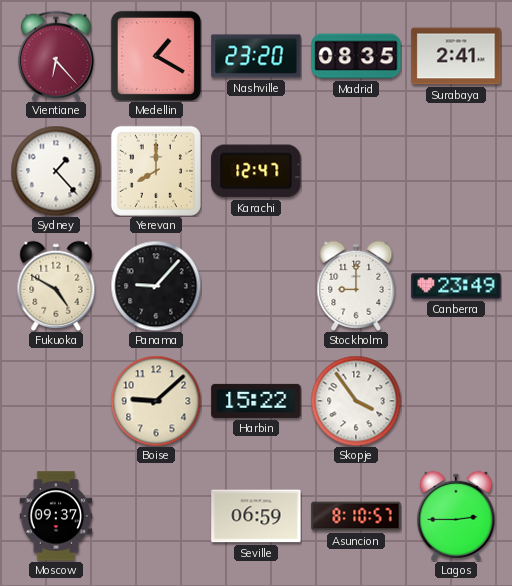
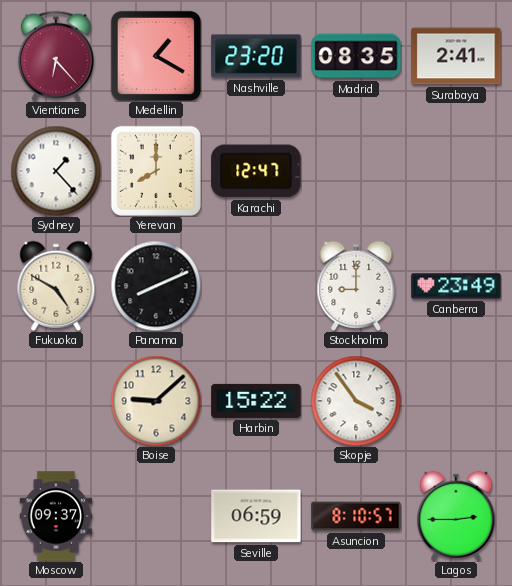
Panama: 9:07 -> 8:11 (156, 286)
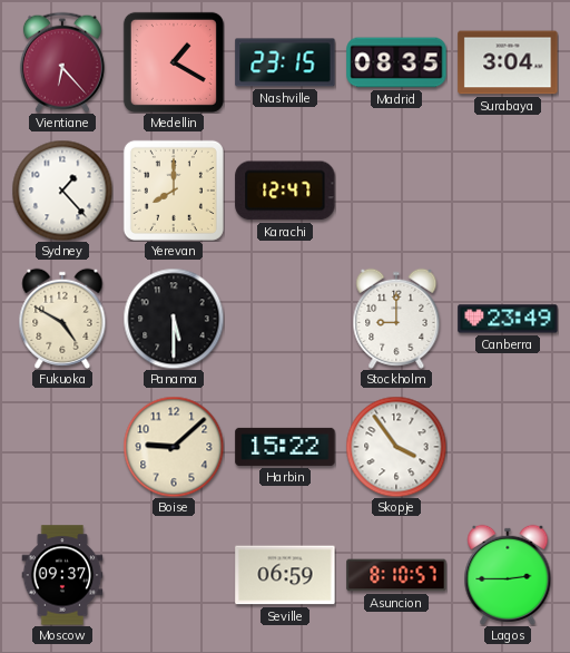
Nashville: 23:20 -> 23:15 (285, 62)
Surabaya: 2:41 -> 3:04 (508, 62)
Panama: 8:11 -> 5:30 (174, 319)
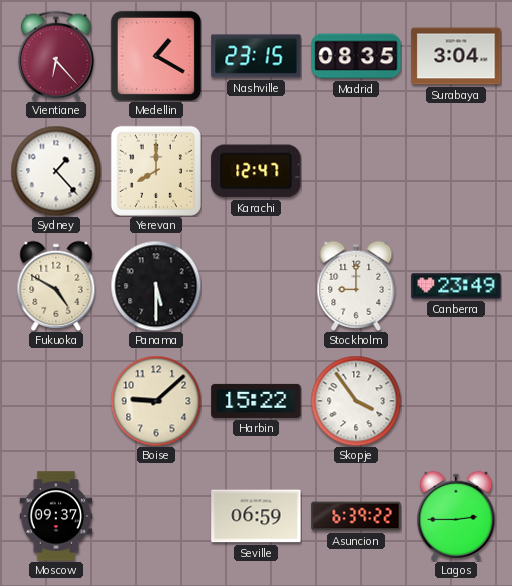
Asuncion: 8:10 -> 6:39 (356, 516)
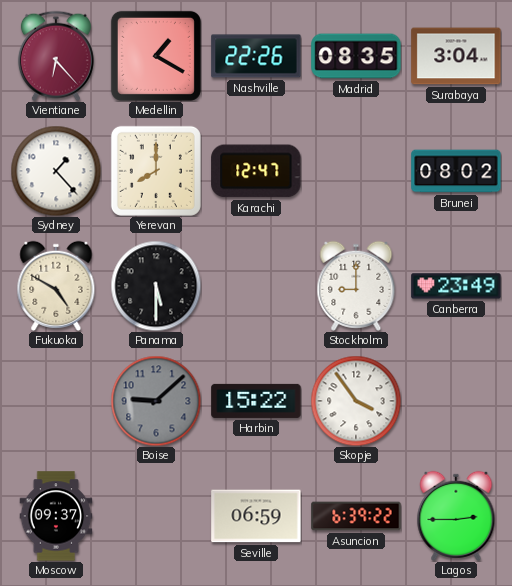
Nashville: 23:15 -> 22:26 (256, 56)
Brunei: none -> 08:02 (456, 171)
Boise dial: cream -> grey (156, 401)
